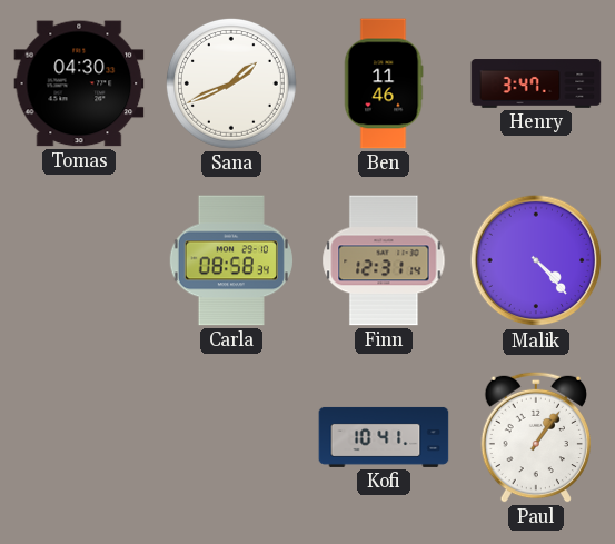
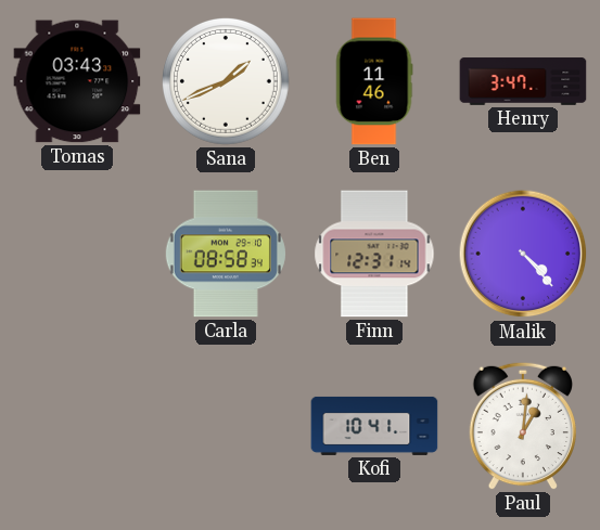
Tomas: 04:30 -> 03:43 (77, 81)
Paul: 1:06 -> 1:01 (522, 426)
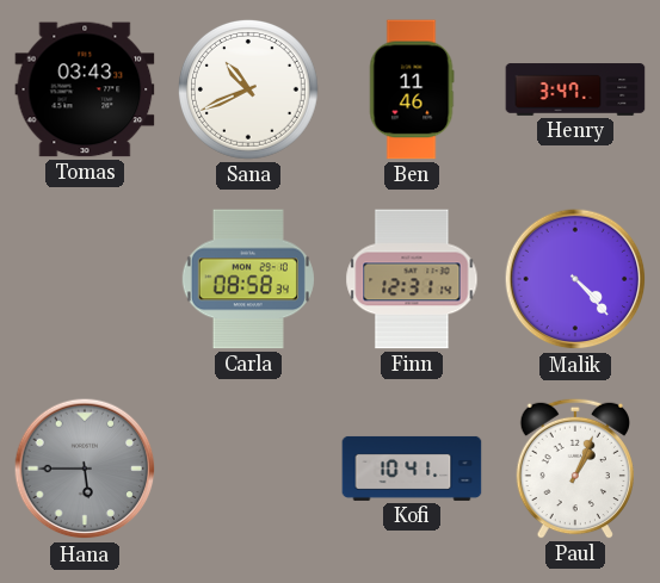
Sana: 1:41 -> 10:41 (248, 89)
Hana: none -> 5:45 (85, 469)
Paul: 1:01 -> 1:04 (574, 469)
